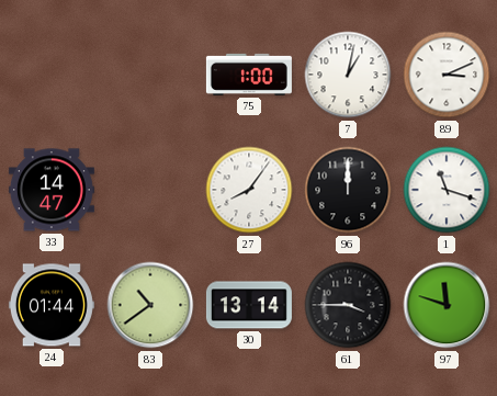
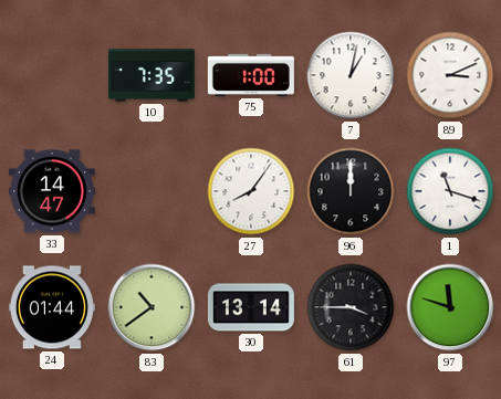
10: none -> 7:35 (152, 76)
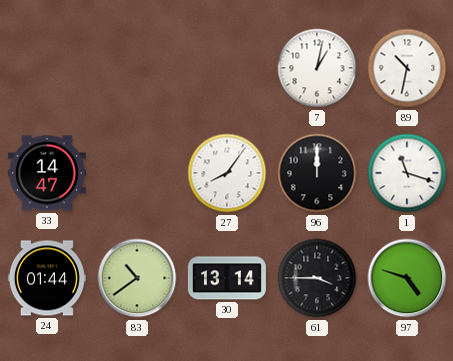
10: 7:35 -> none (152, 76)
75: 1:00 -> none (251, 75)
89: 3:11 -> 10:32 (407, 68)
97: 11:48 -> 4:48 (407, 278)
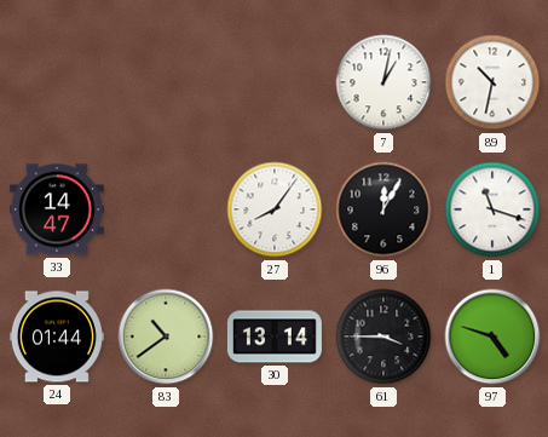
96: 12:00 -> 12:05 (383, 209)
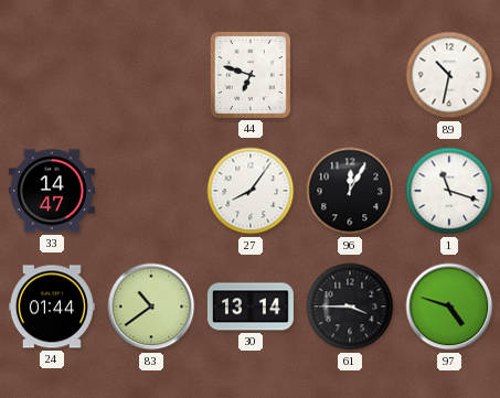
44: none -> 6:48 (251, 75)
7: 1:02 -> none (383, 82)
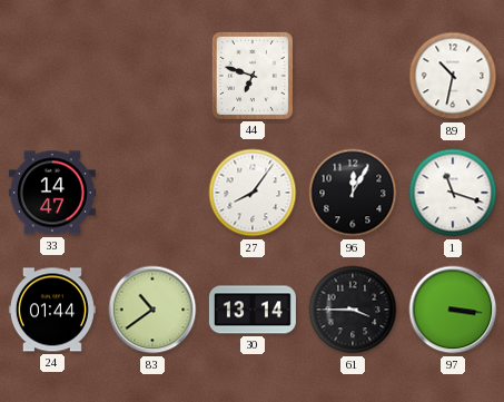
97: 4:48 -> 3:16 (453, 310)
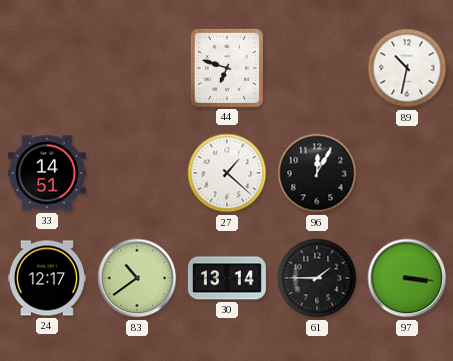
33: 14:47 -> 14:51 (47, 173)
27: 8:06 -> 1:22 (227, 173)
1: 11:18 -> none (453, 193)
24: 01:44 -> 12:17 (47, 278)
61: 3:45 -> 1:45 (317, 278)
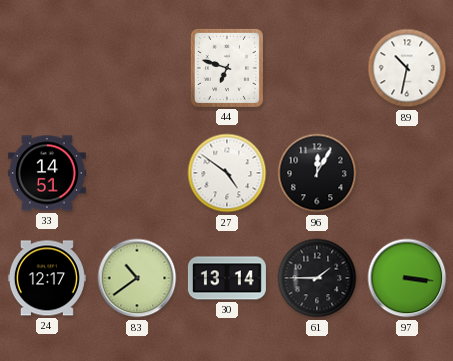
27: 1:22 -> 4:51 (227, 173)
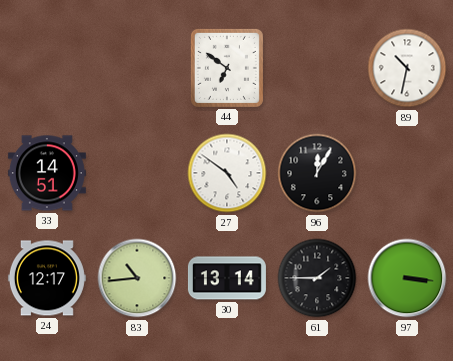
44: 6:48 -> 6:51 (227, 68)
83: 10:39 -> 10:44 (137, 278)
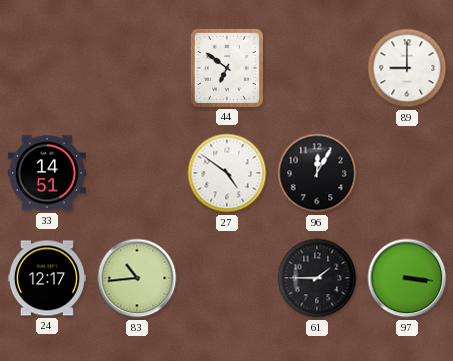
89: 10:32 -> 9:00 (407, 68)
30: 13:14 -> none (227, 278)
